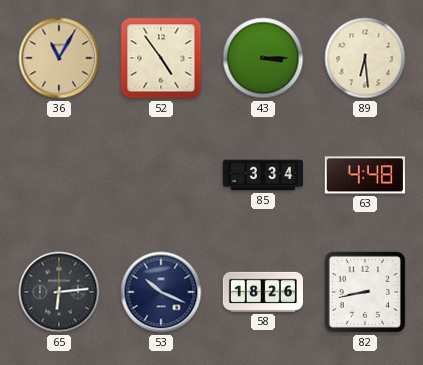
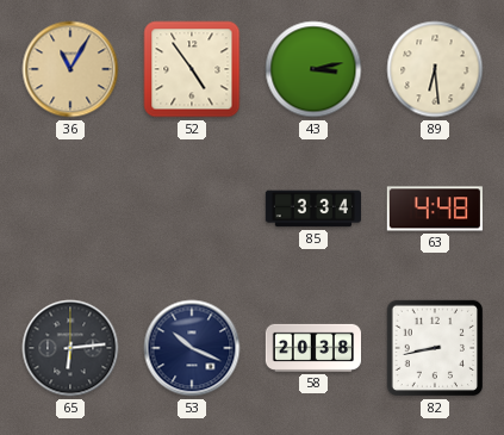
43: 3:15 -> 3:13 (313, 69)
58: 18:26 -> 20:38 (312, 348)
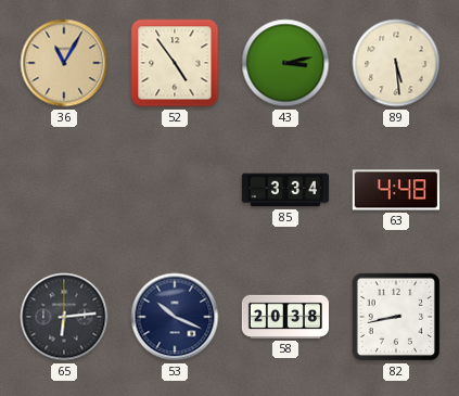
89: 6:29 -> 5:29 (396, 63)
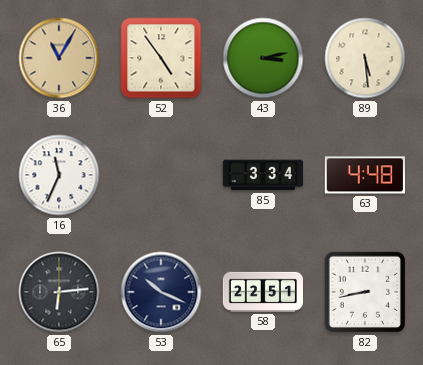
16: none -> 11:34 (59, 175)
58: 20:38 -> 22:51 (262, 292)
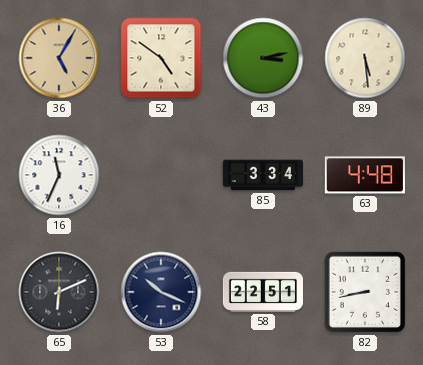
36: 11:05 -> 5:05 (59, 58)
52: 4:54 -> 4:51 (161, 58)
65: 6:14 -> 6:11 (59, 292)
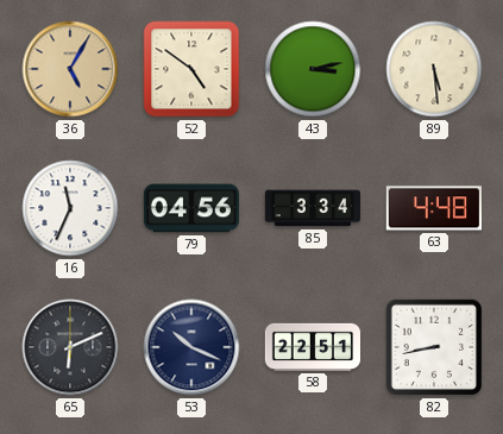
79: none -> 04:56 (190, 208)
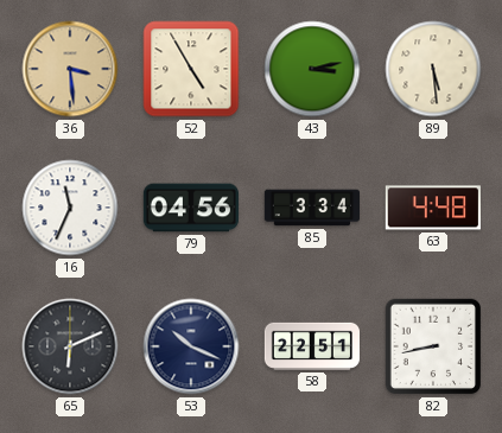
36: 5:05 -> 3:29 (70, 69)
52: 4:51 -> 4:55 (191, 69)
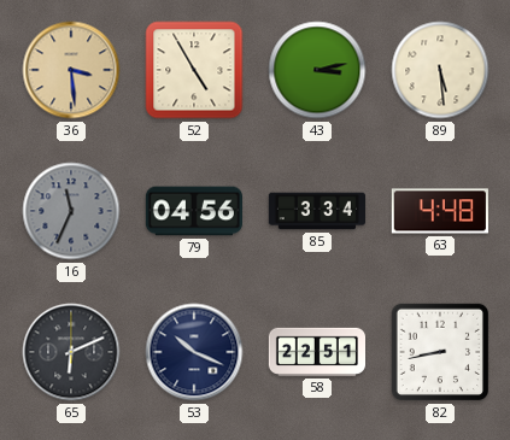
16 dial: white -> grey (71, 211)
